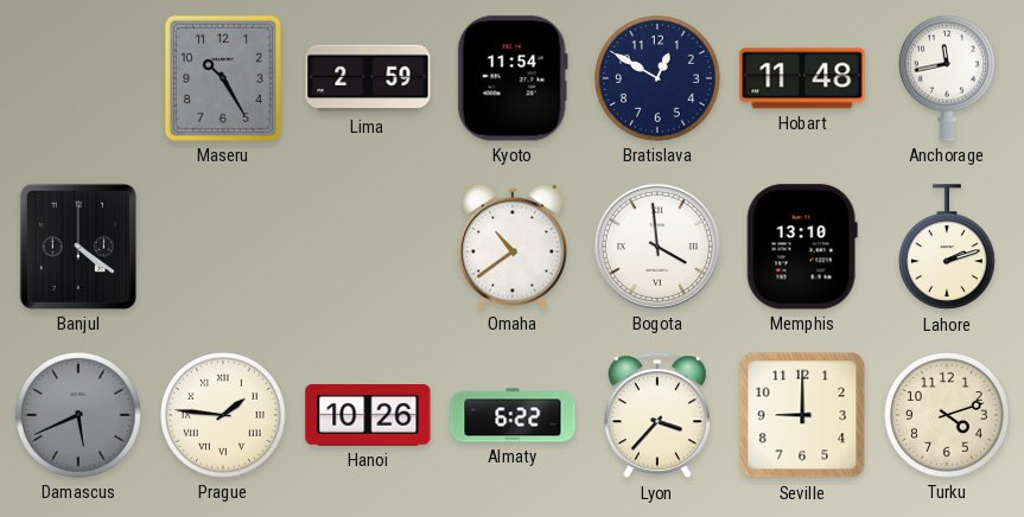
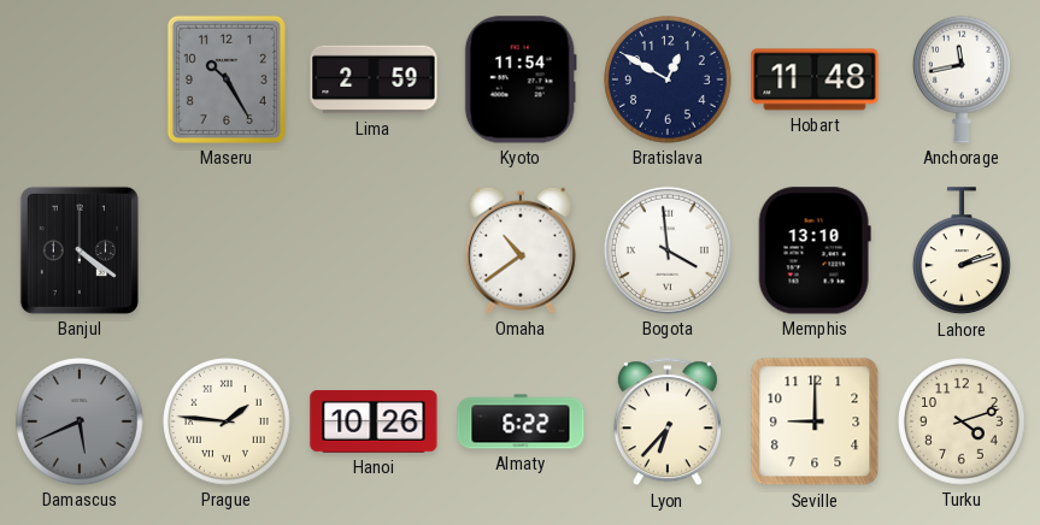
Lyon: 3:37 -> 6:37 (668, 423)
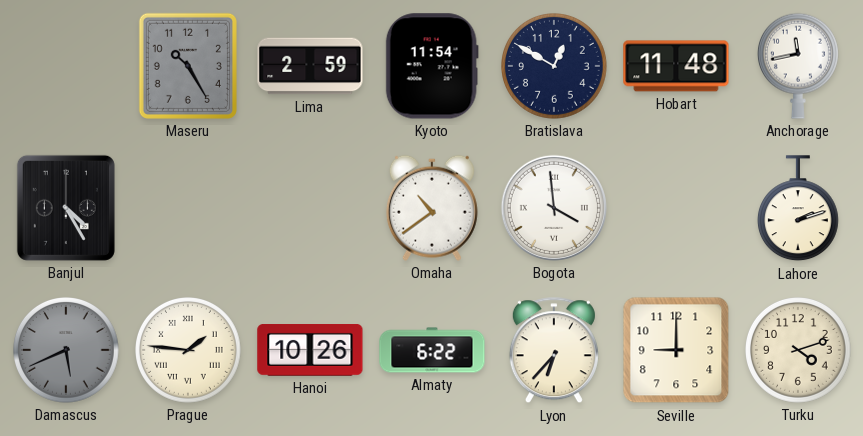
Banjul: 4:21 -> 4:25 (66, 208)
Memphis: 13:10 -> none (815, 250)
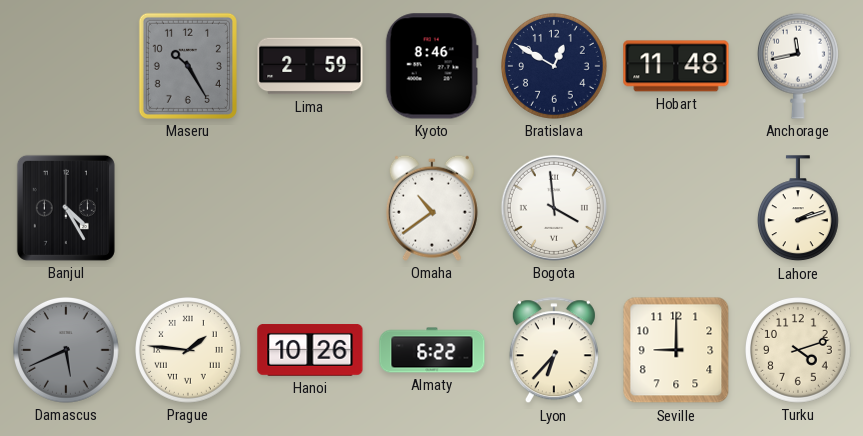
Kyoto: 11:54 -> 8:46 (432, 66)
